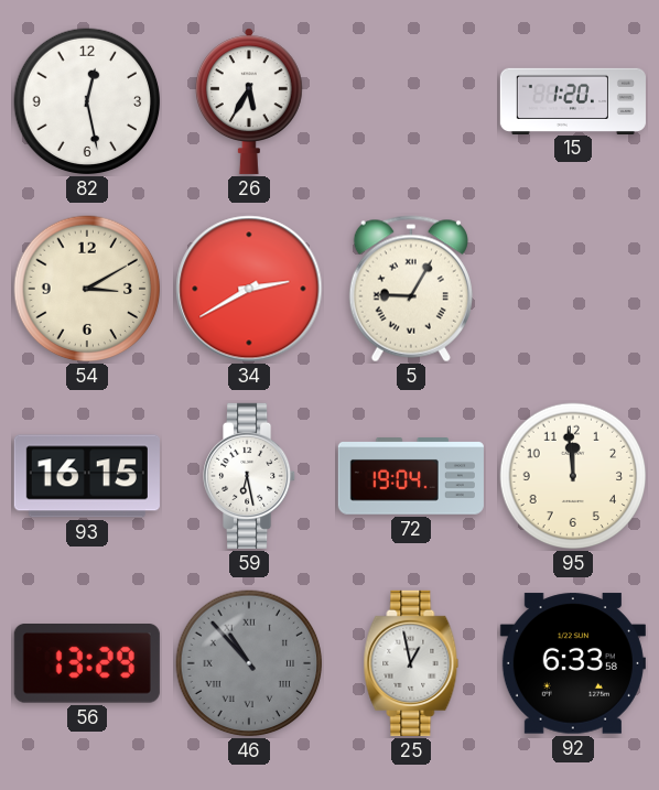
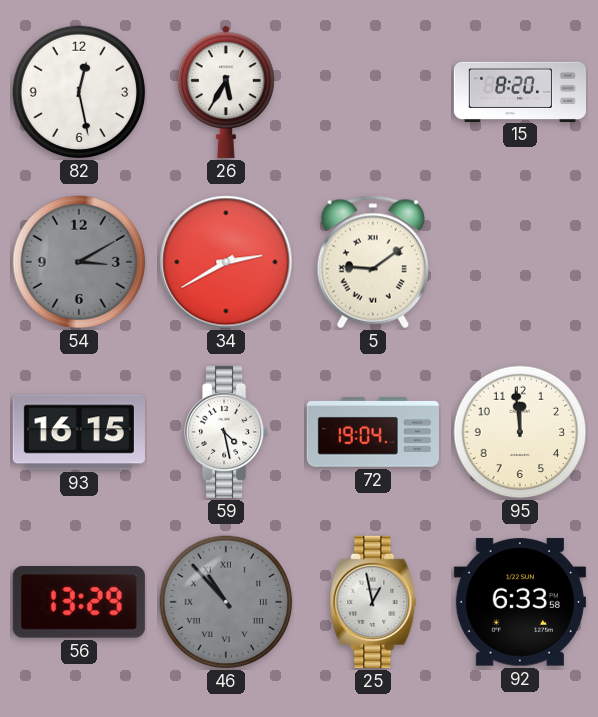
15: 1:20 -> 8:20 (520, 91)
54 dial: cream -> grey (79, 262)
5: 9:05 -> 9:09 (373, 262)
59: 6:28 -> 4:28 (227, 432)
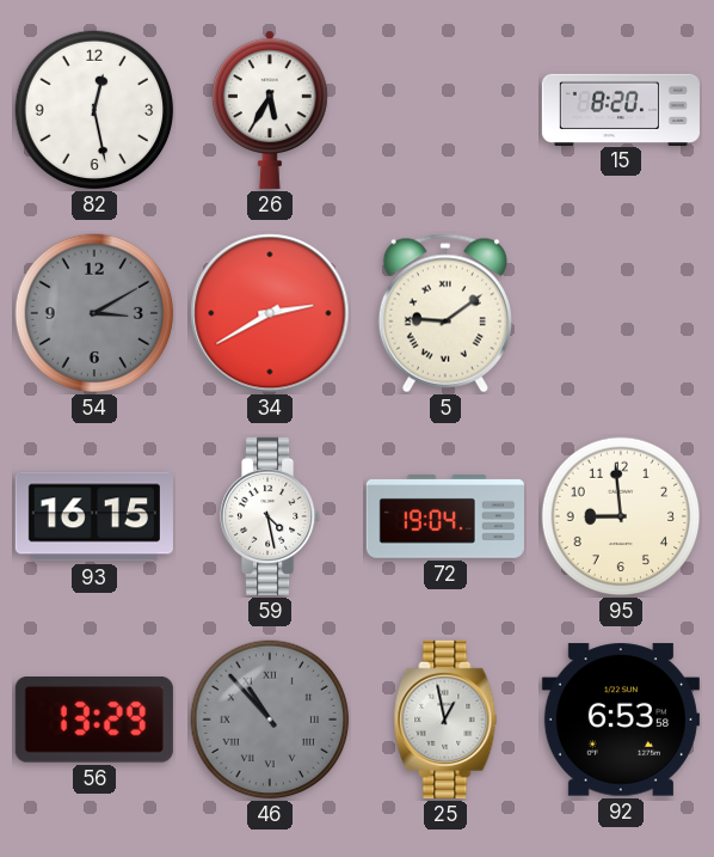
95: 11:59 -> 8:59 (621, 516)
92: 6:33 -> 6:53 (621, 720)
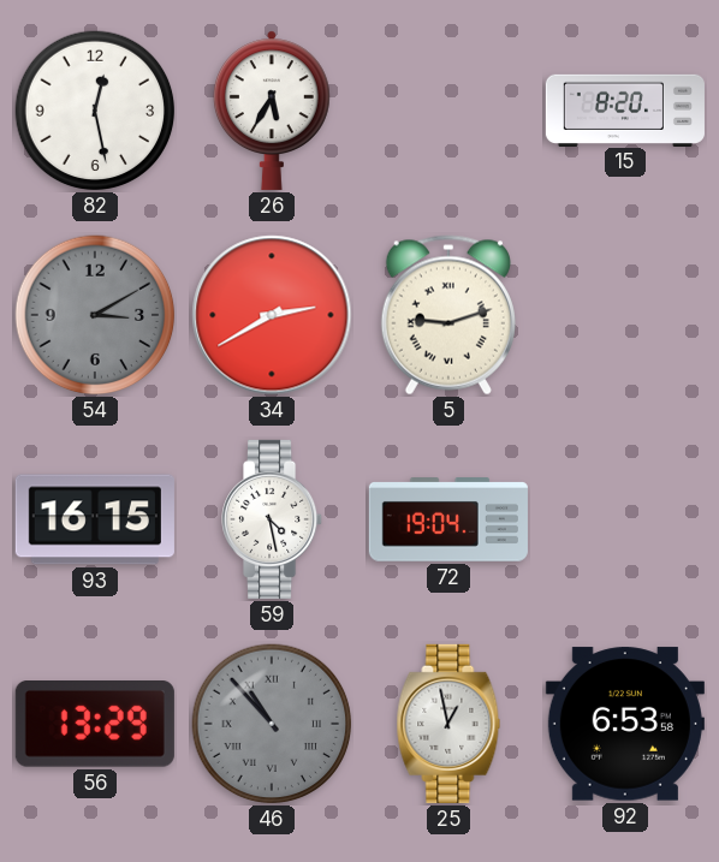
5: 9:09 -> 9:12 (448, 315)
95: 8:59 -> none (621, 516)
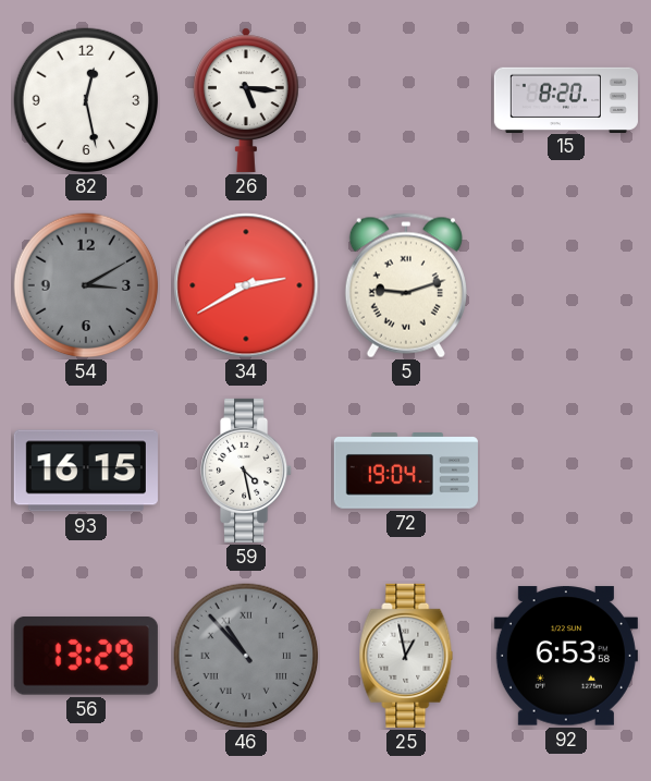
26: 5:35 -> 5:16 (246, 100)
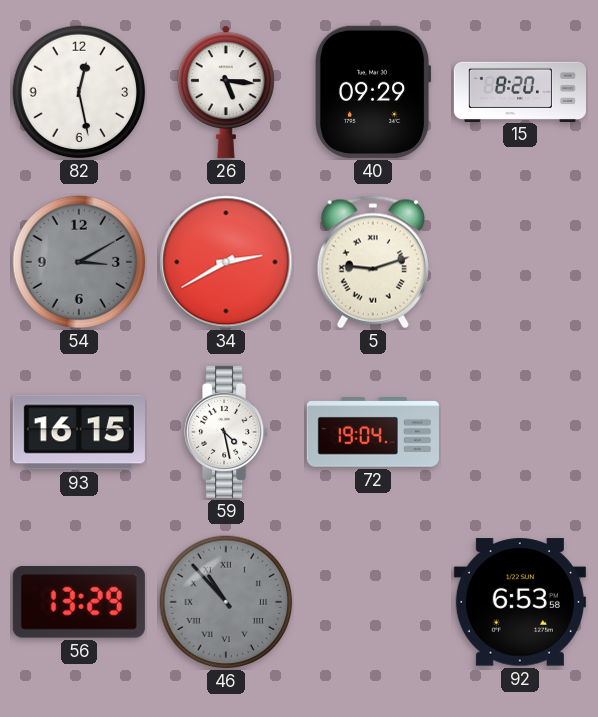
40: none -> 09:29 (373, 92)
25: 12:58 -> none (406, 656)
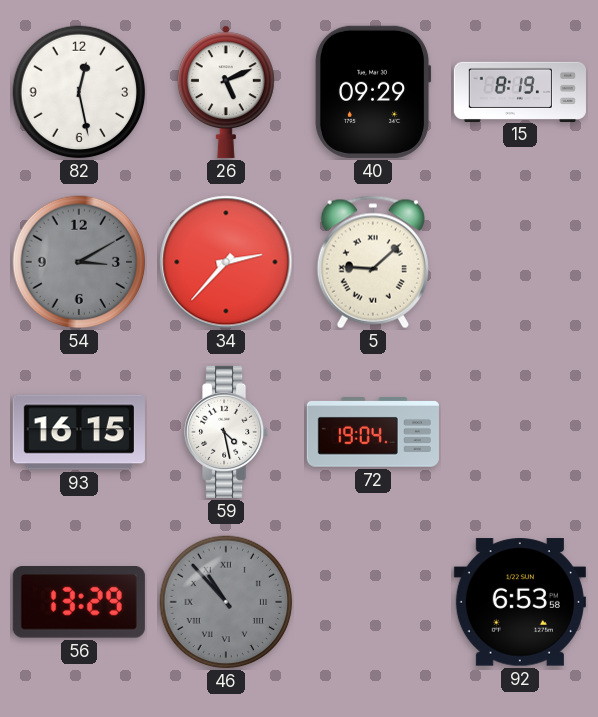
26: 5:16 -> 5:11 (226, 92)
15: 8:20 -> 8:19 (520, 91)
34: 2:40 -> 2:37 (226, 262)
5: 9:12 -> 9:08 (373, 262)
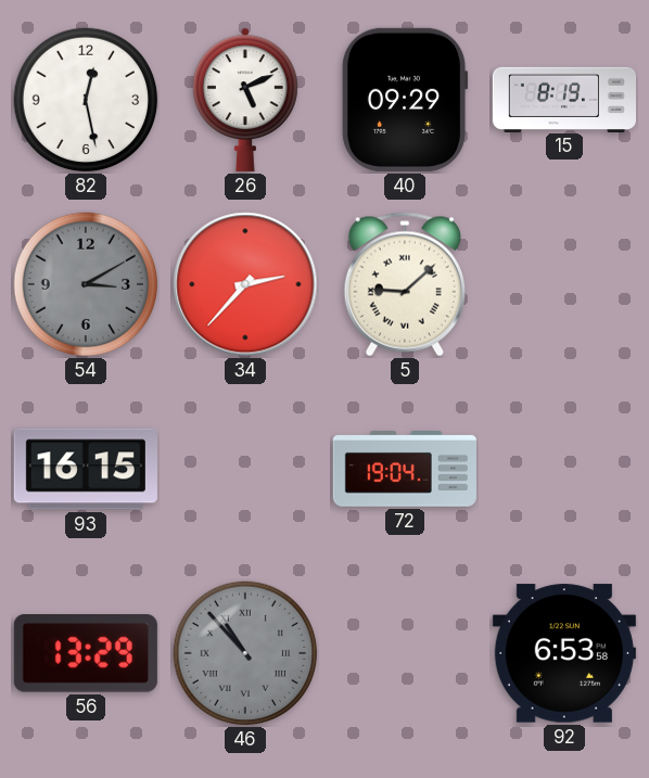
59: 4:28 -> none (227, 432)
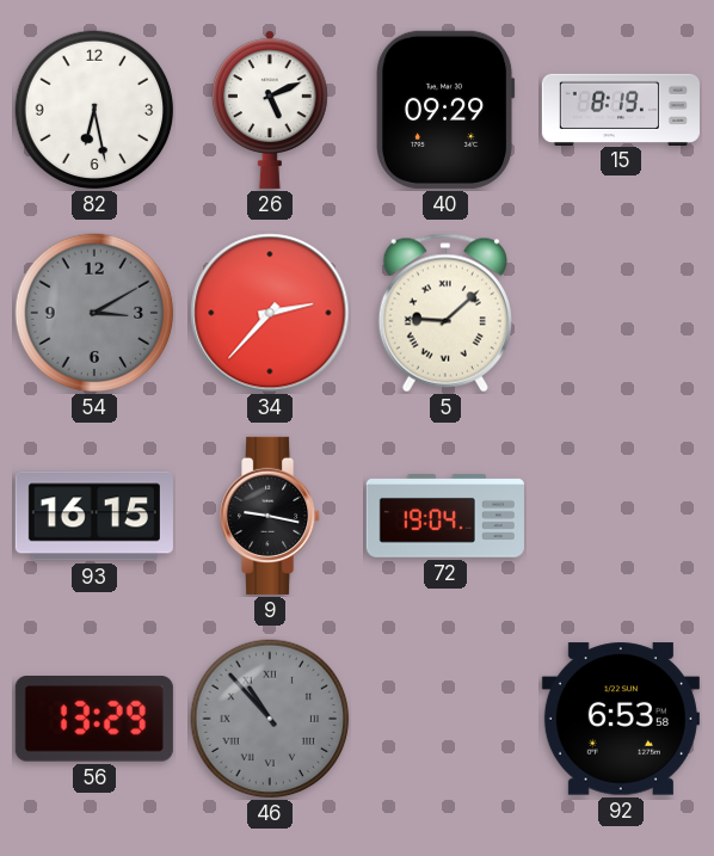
82: 12:28 -> 6:28 (94, 110)
9: none -> 9:17 (271, 516)
